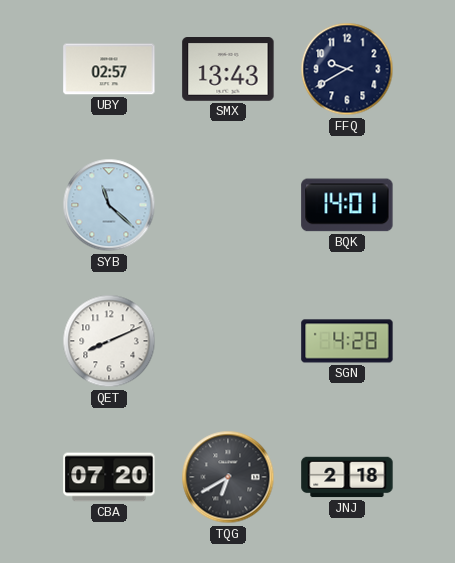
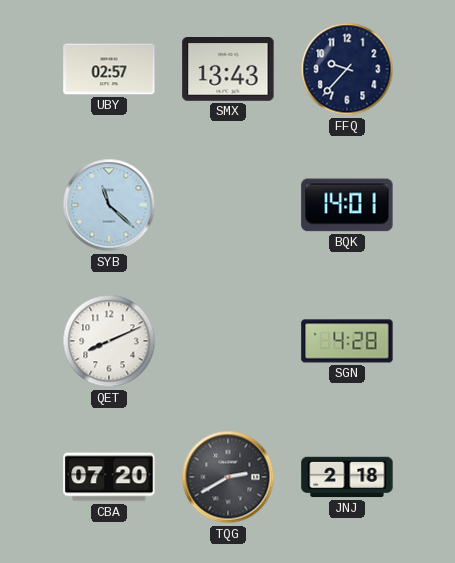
FFQ: 9:40 -> 9:37 (347, 69)
TQG: 6:40 -> 2:40 (228, 477)
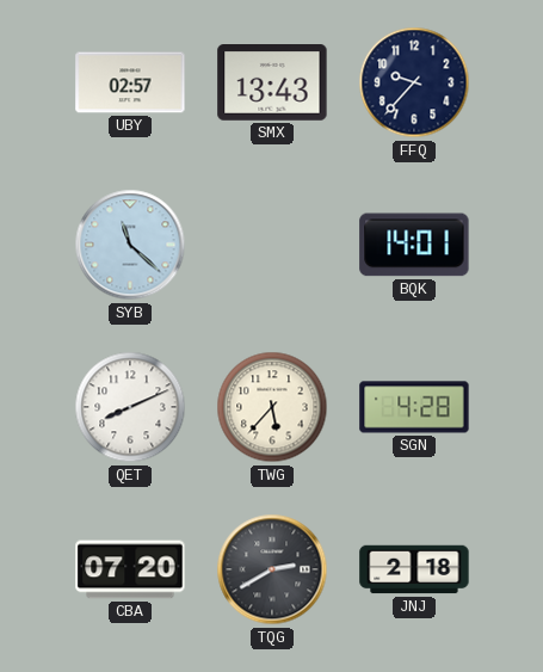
TWG: none -> 5:37 (272, 407)
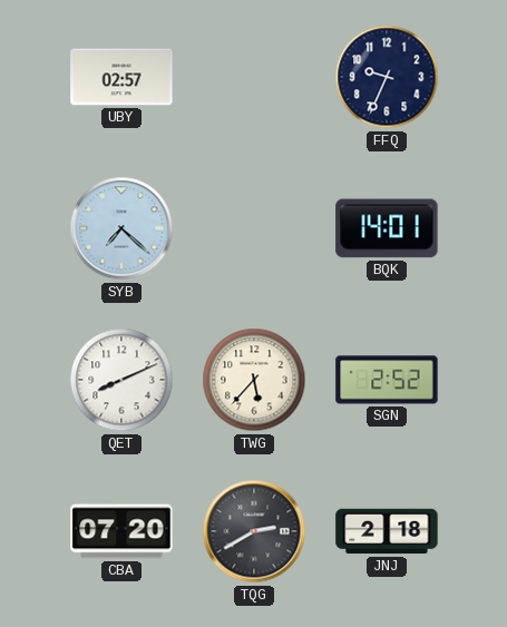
SMX: 13:43 -> none (272, 84)
FFQ: 9:37 -> 9:34 (387, 77)
SYB: 11:22 -> 7:22 (121, 228)
SGN: 4:28 -> 2:52 (387, 380)
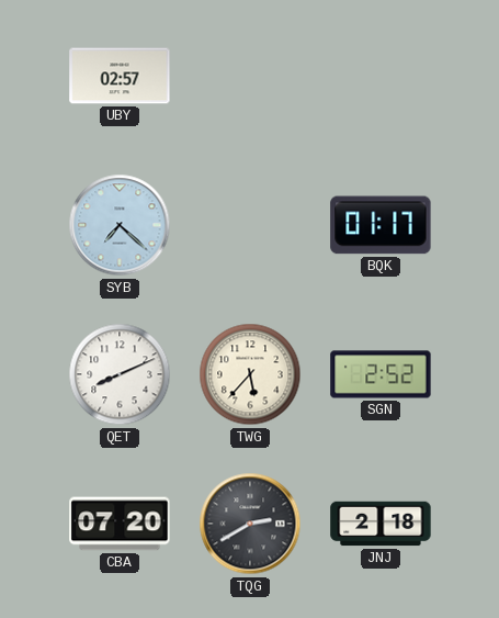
FFQ: 9:34 -> none (387, 77)
BQK: 14:01 -> 01:17 (381, 225)
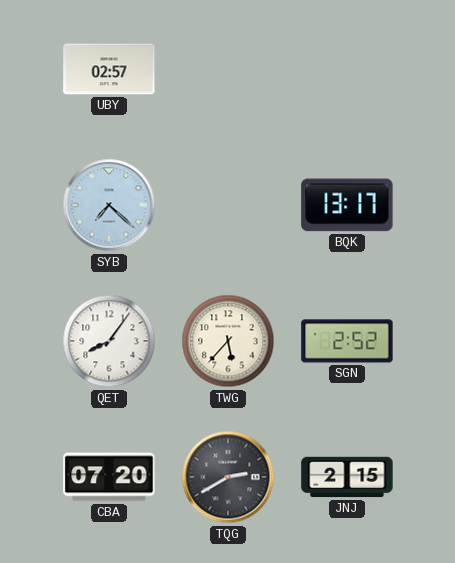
BQK: 01:17 -> 13:17 (347, 205)
QET: 8:11 -> 8:06 (109, 341)
JNJ: 2:18 -> 2:15 (347, 477)
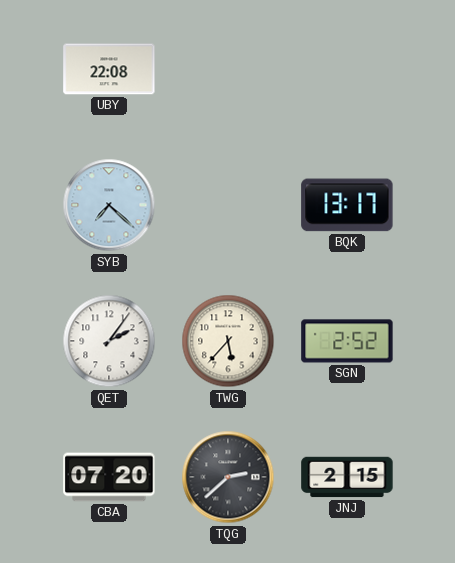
UBY: 02:57 -> 22:08 (109, 69)
QET: 8:06 -> 2:06 (109, 341)
TQG: 2:40 -> 2:38 (228, 477)
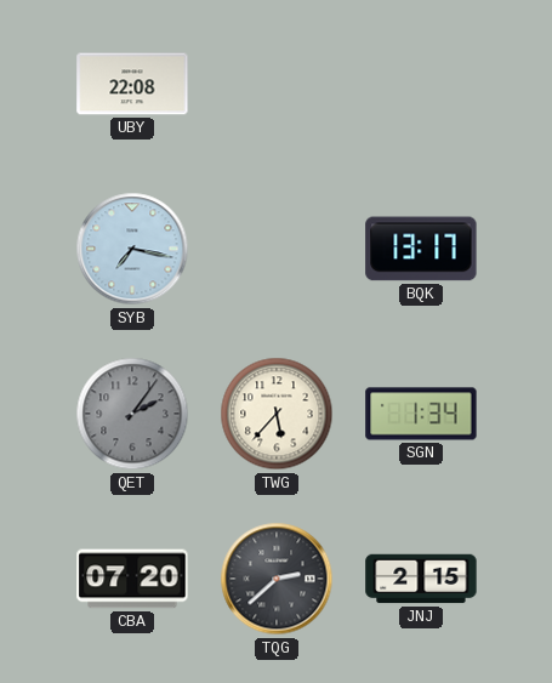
SYB: 7:22 -> 7:17 (132, 249)
QET dial: white -> grey (132, 414)
SGN: 2:52 -> 1:34 (421, 414)
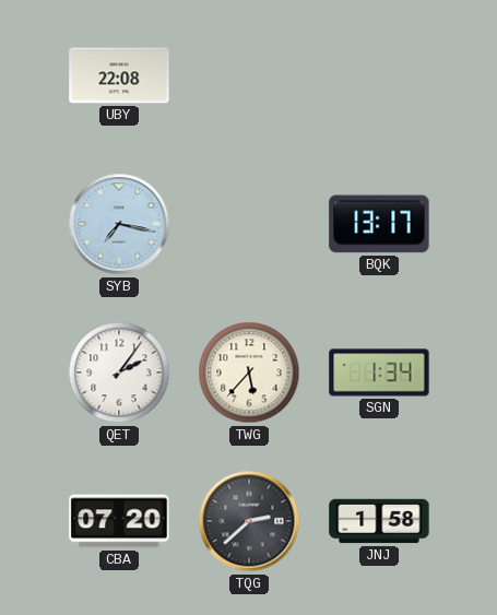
QET dial: grey -> white (119, 372)
JNJ: 2:15 -> 1:58 (379, 521)
